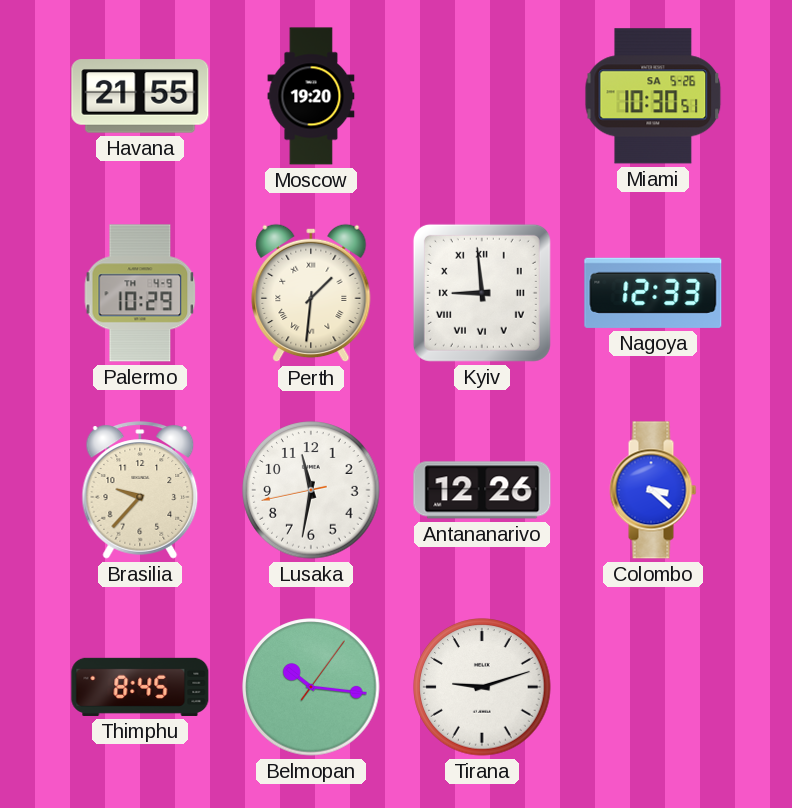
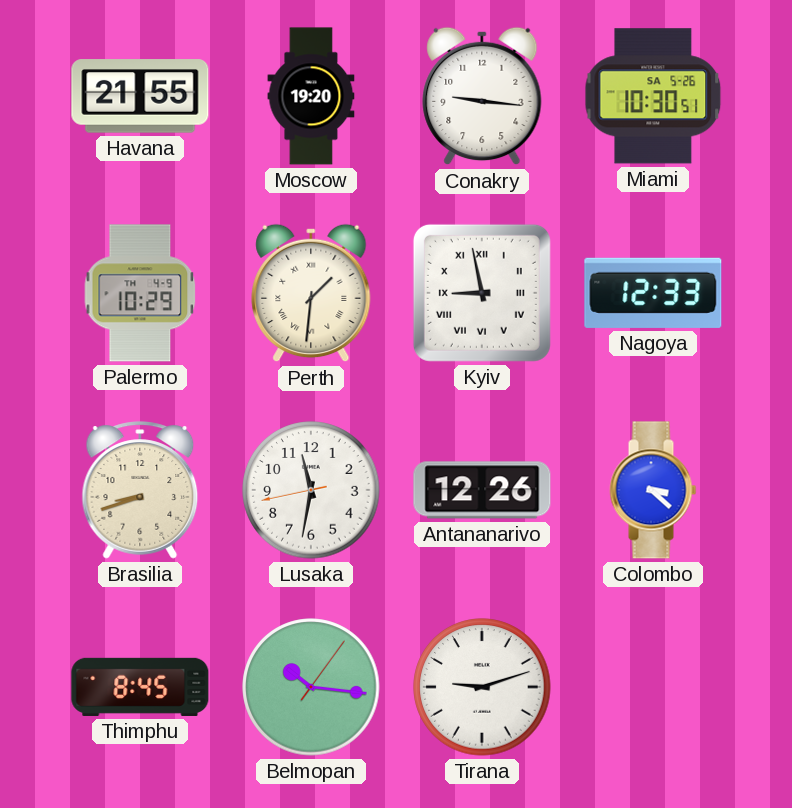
Conakry: none -> 9:16 (482, 96)
Kyiv: 8:59 -> 8:58 (482, 293)
Brasilia: 9:37 -> 8:42 (140, 490)
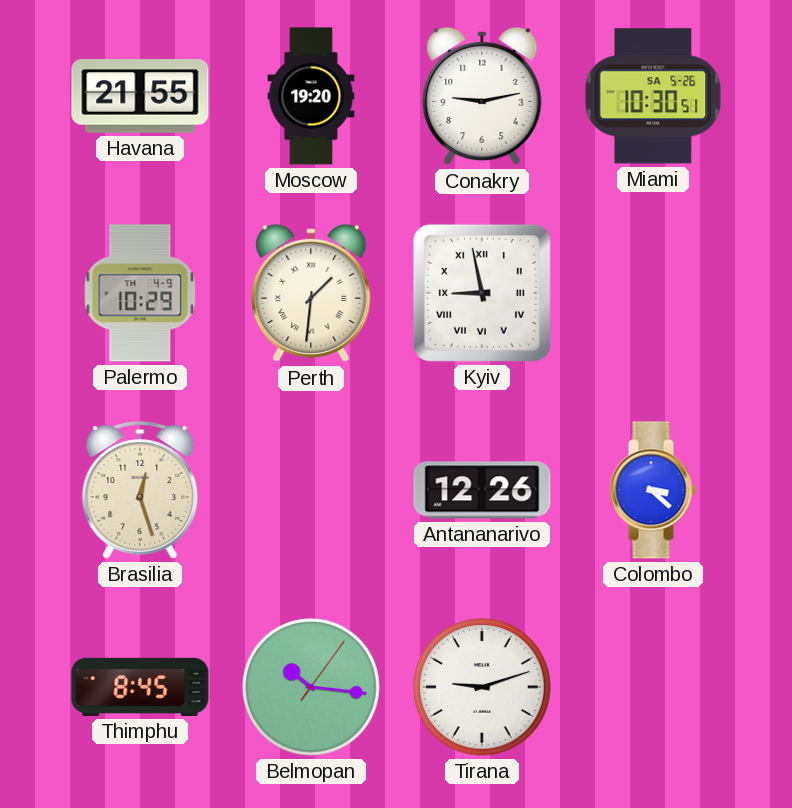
Conakry: 9:16 -> 9:13 (482, 96)
Nagoya: 12:33 -> none (653, 293)
Brasilia: 8:42 -> 12:27 (140, 490)
Lusaka: 11:31 -> none (311, 490)
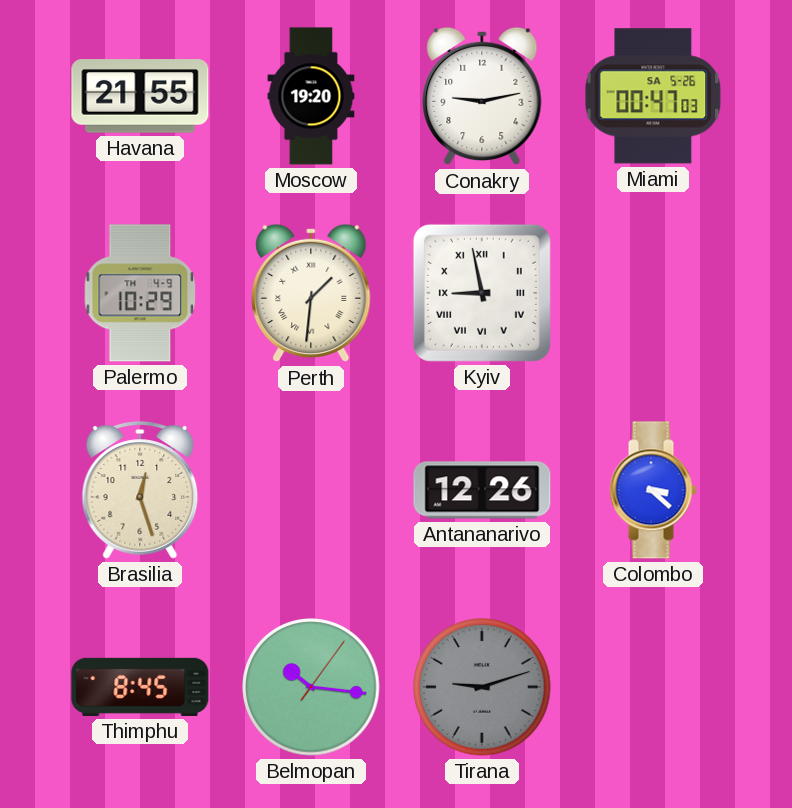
Miami: 10:30 -> 00:47 (653, 96)
Tirana dial: white -> grey (482, 687)
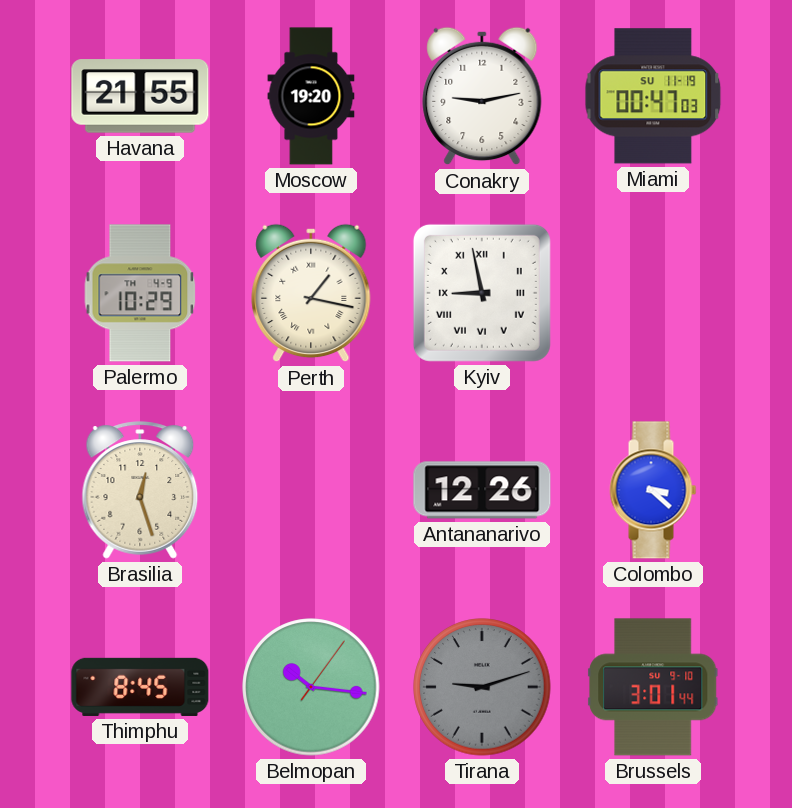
Miami date: SA 5-26 -> SU 11-19 (653, 96)
Perth: 1:31 -> 1:17 (311, 293)
Brussels: none -> 3:01 (653, 687)
